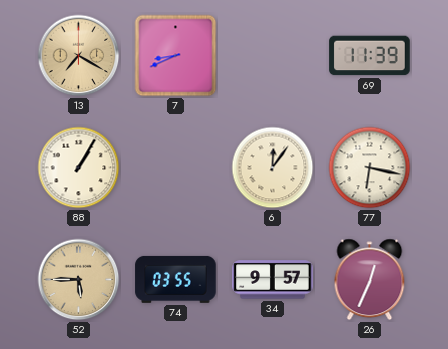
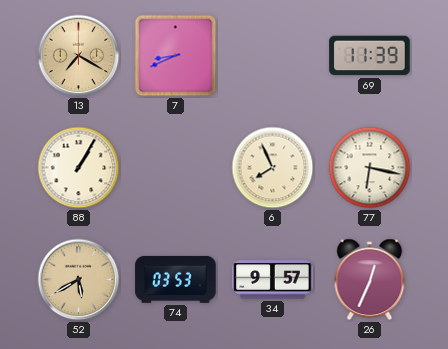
6: 12:06 -> 7:56 (273, 168)
52: 5:45 -> 5:40 (79, 280)
74: 03:55 -> 03:53 (176, 279)
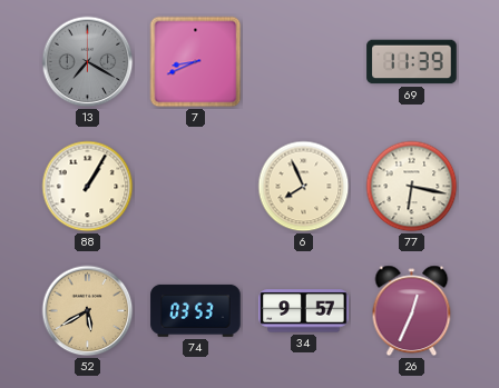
13 dial: champagne -> grey (88, 62)
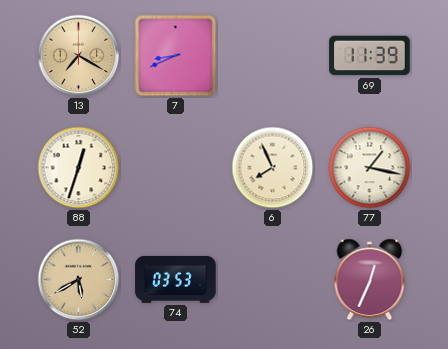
13 dial: grey -> champagne (79, 56)
88: 1:05 -> 12:33 (79, 168)
77: 6:17 -> 1:17 (370, 168)
34: 9:57 -> none (304, 311)
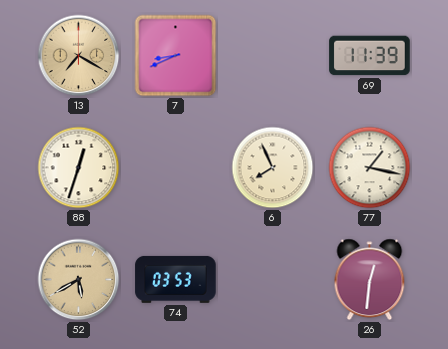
26: 12:34 -> 12:31 (370, 280)
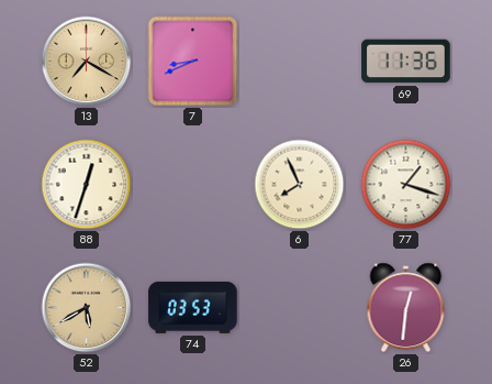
69: 11:39 -> 11:36 (406, 62)
77: 1:17 -> 1:18 (406, 185)
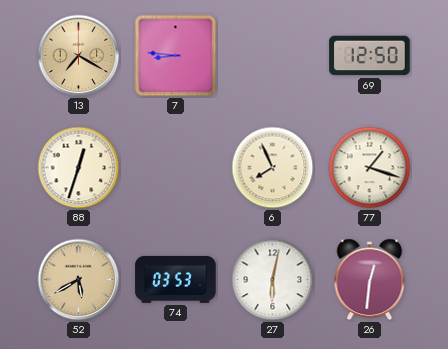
7: 8:41 -> 8:46 (176, 56)
69: 11:36 -> 12:50 (370, 56)
27: none -> 6:02 (273, 280)
